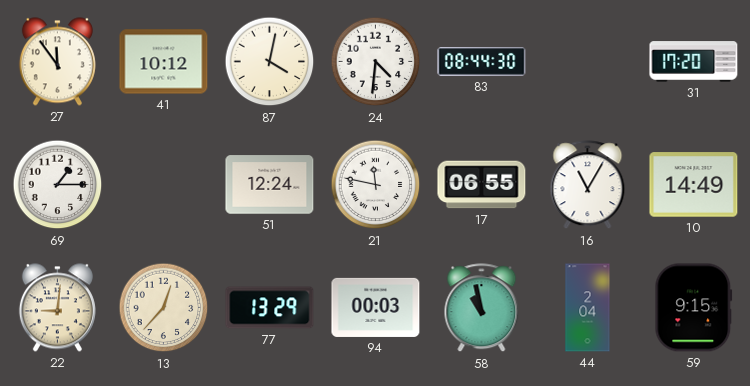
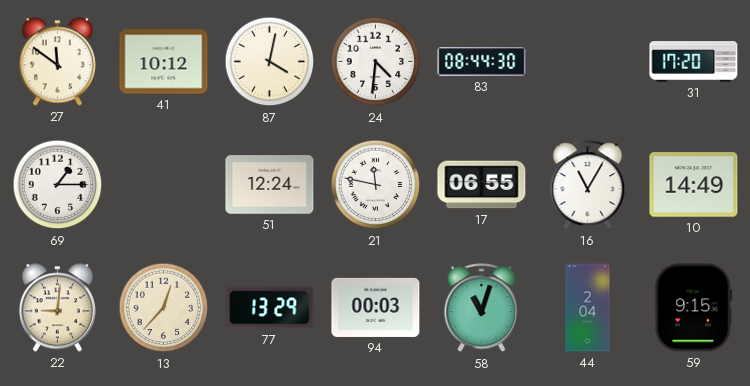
27: 11:54 -> 11:51 (57, 62)
58: 10:58 -> 11:03 (482, 308)
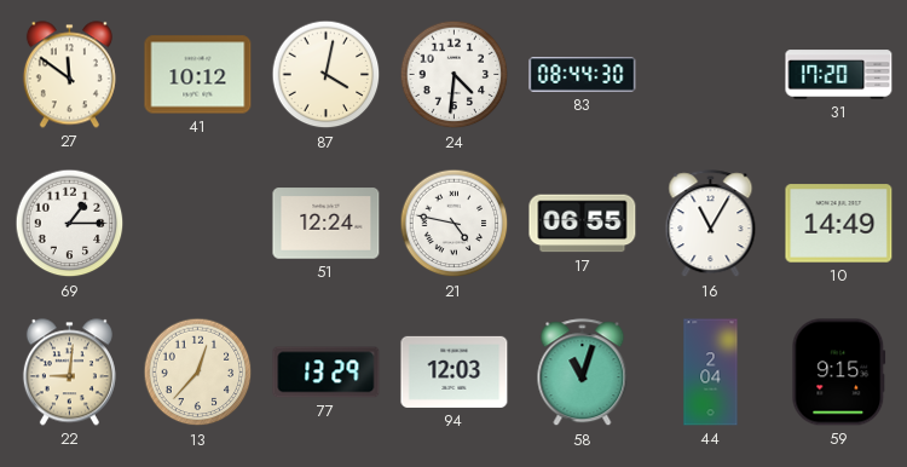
21: 11:47 -> 4:47 (455, 224)
94: 00:03 -> 12:03 (455, 371)
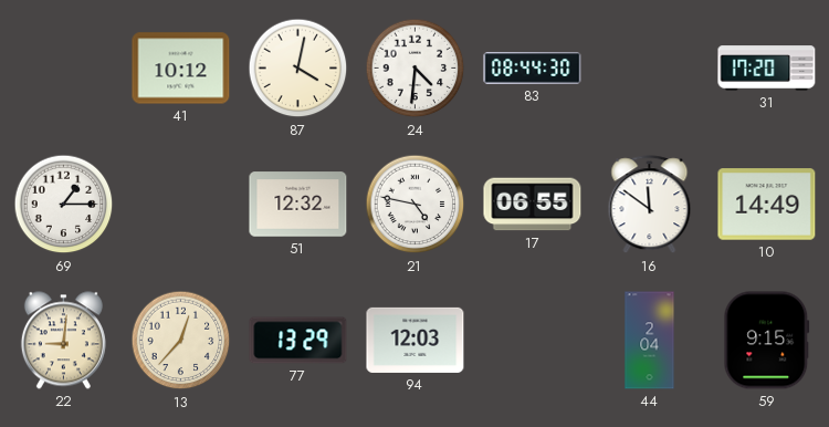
27: 11:51 -> none (69, 75)
51: 12:24 -> 12:32 (298, 205)
16: 11:05 -> 11:51 (650, 205)
58: 11:03 -> none (583, 373)
